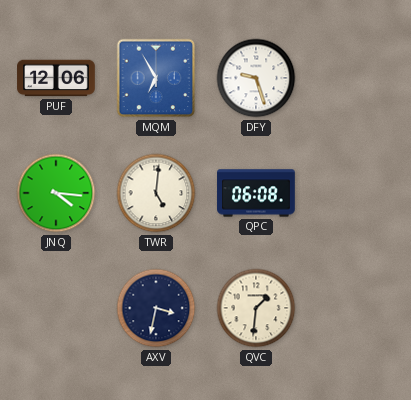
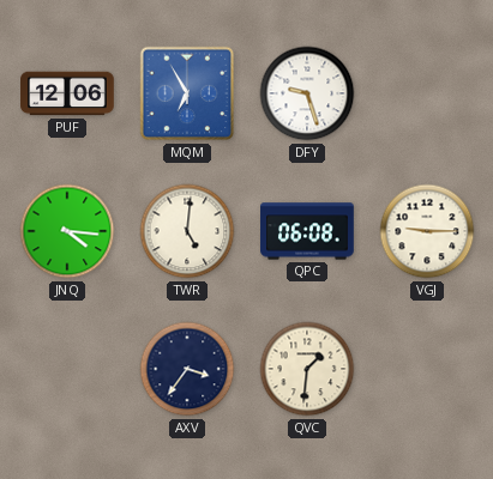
VGJ: none -> 9:15 (427, 231)
AXV: 3:32 -> 3:36 (187, 369)
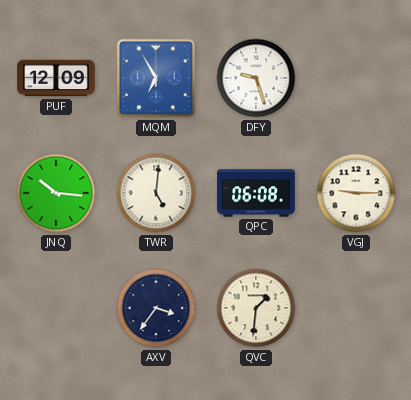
PUF: 12:06 -> 12:09 (56, 78)
JNQ: 4:16 -> 10:16 (56, 193)
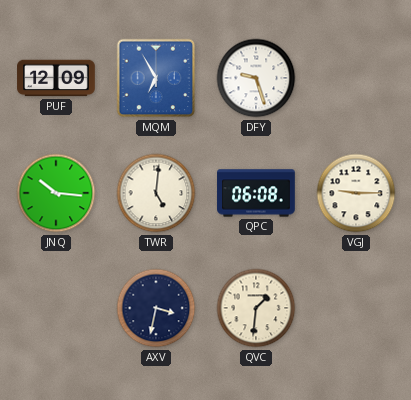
AXV: 3:36 -> 3:32 (156, 308)
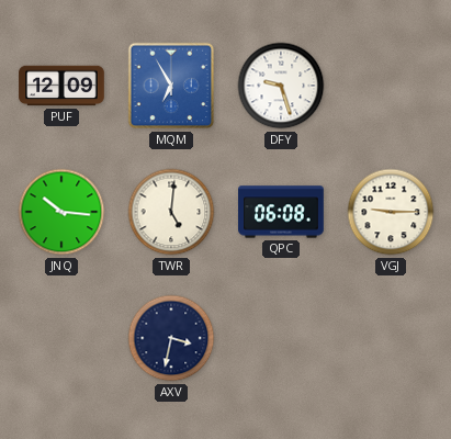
QVC: 1:31 -> none (256, 308)
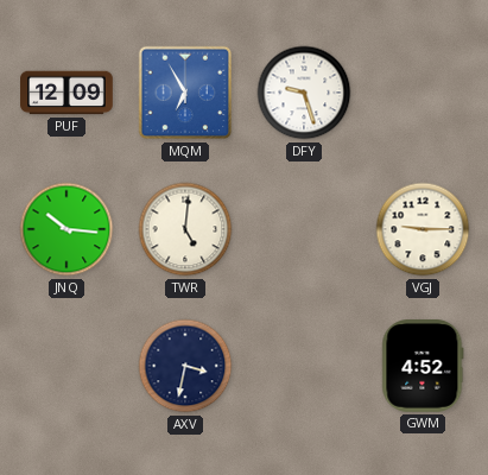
QPC: 06:08 -> none (281, 212)
GWM: none -> 4:52 (423, 367)
